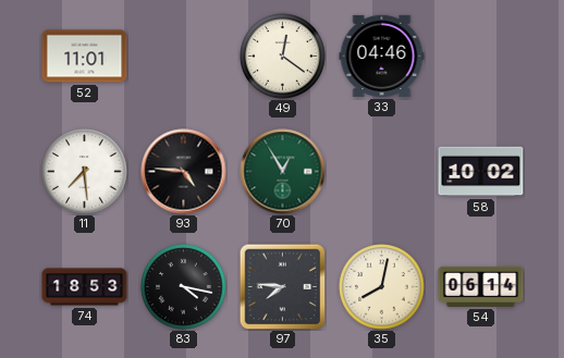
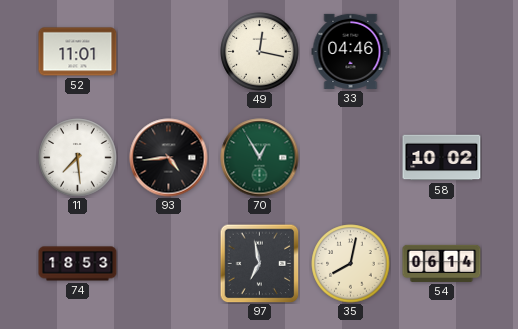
49: 12:21 -> 12:17 (260, 52)
93: 4:46 -> 4:44 (169, 158)
83: 4:17 -> none (184, 287)
97: 7:46 -> 6:58 (259, 263)
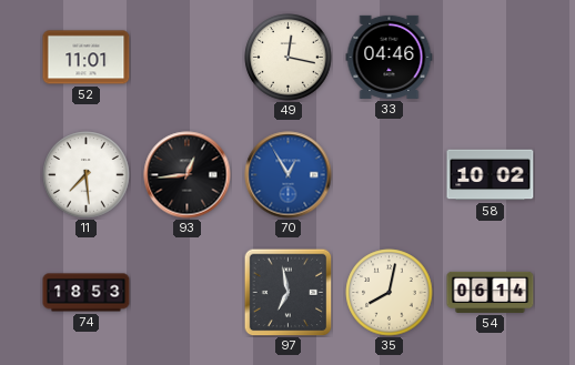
93: 4:44 -> 12:44 (188, 175)
70 dial: green -> blue (289, 175)
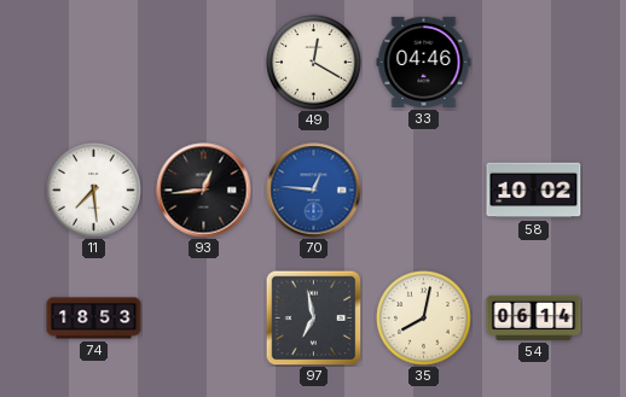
52: 11:01 -> none (87, 58)
49: 12:17 -> 12:20 (314, 63)
70: 12:55 -> 12:46 (314, 191)
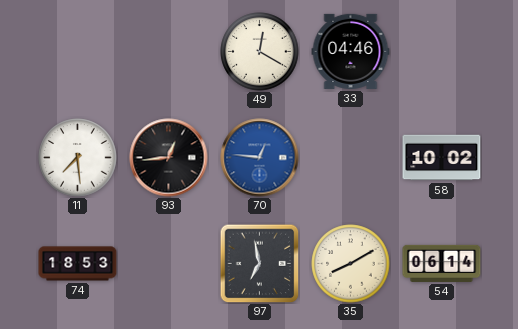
35: 8:02 -> 8:10 (351, 264)
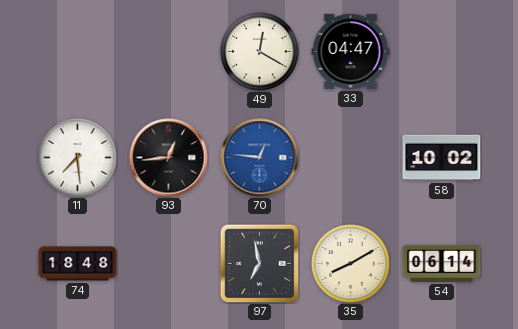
33: 04:46 -> 04:47 (351, 51)
74: 18:53 -> 18:48 (78, 264)
